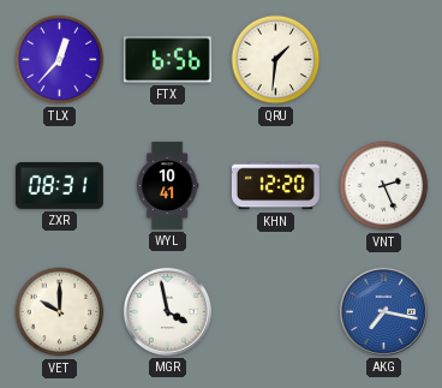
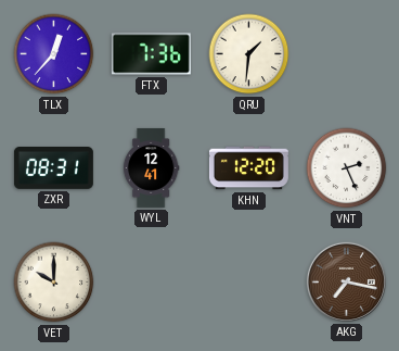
FTX: 6:56 -> 7:36 (151, 54)
WYL: 10:41 -> 12:41 (151, 167)
MGR: 3:58 -> none (167, 311)
AKG dial: blue -> brown (346, 281)
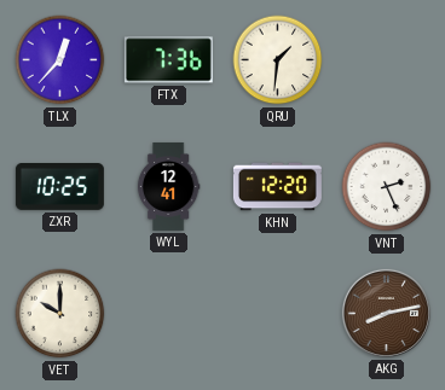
ZXR: 08:31 -> 10:25 (59, 187)
AKG: 7:17 -> 8:13 (386, 313)
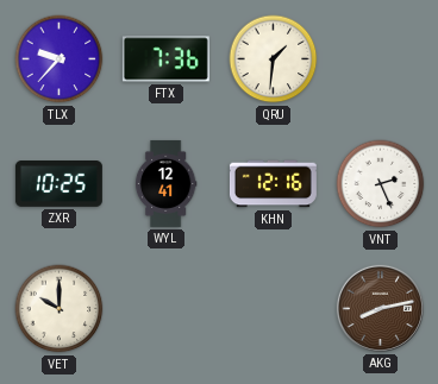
TLX: 12:37 -> 9:37 (60, 59)
KHN: 12:20 -> 12:16 (273, 184)
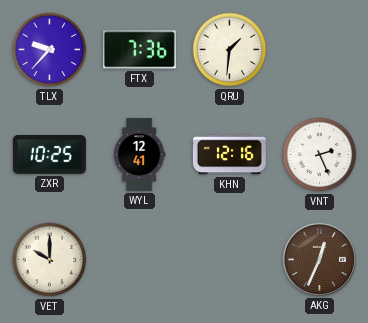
AKG: 8:13 -> 12:34 (319, 259)
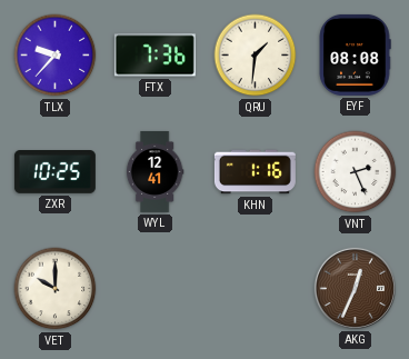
EYF: none -> 08:08 (355, 54)
KHN: 12:16 -> 1:16 (255, 172)
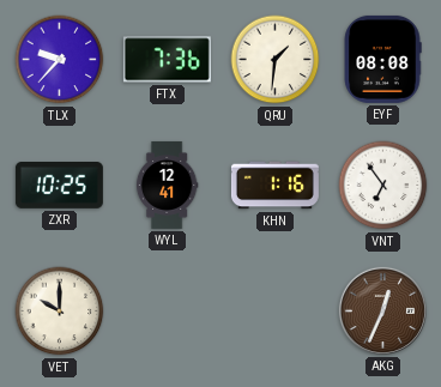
VNT: 2:26 -> 6:54 (383, 186)
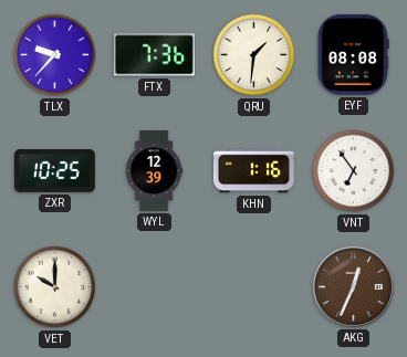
WYL: 12:41 -> 12:39 (154, 170)
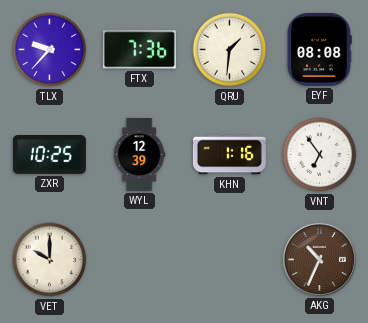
AKG: 12:34 -> 10:34 (319, 259)
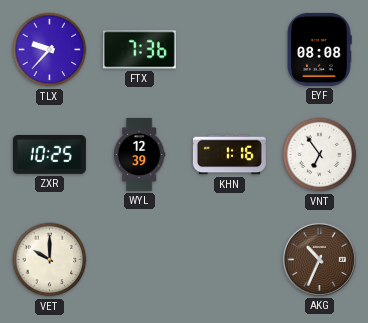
QRU: 1:31 -> none (230, 50)
